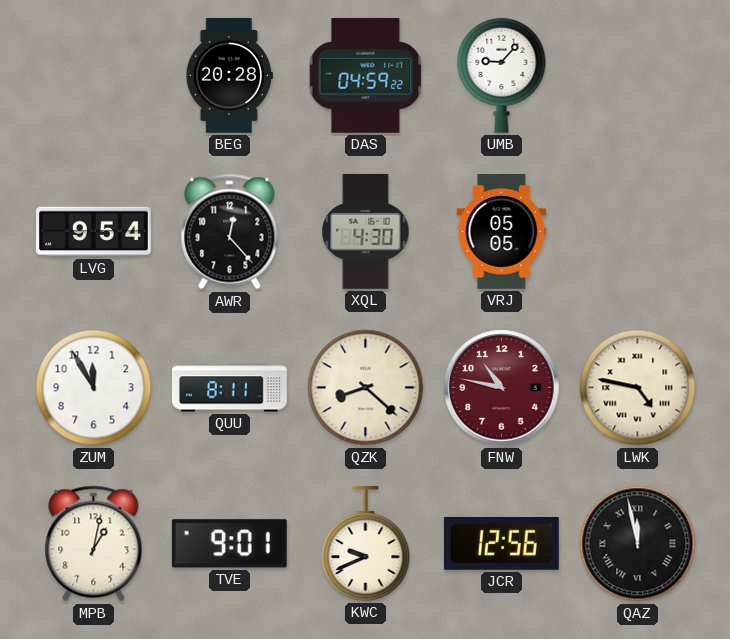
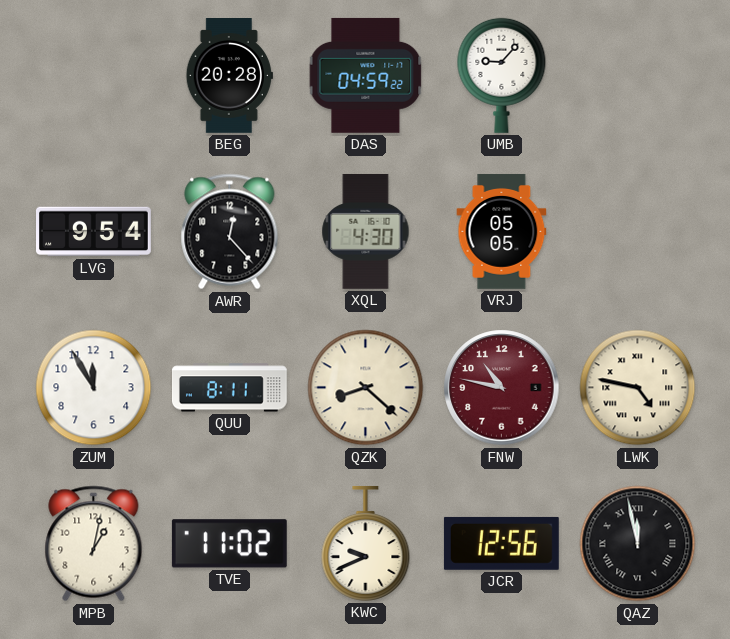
TVE: 9:01 -> 11:02 (229, 544)
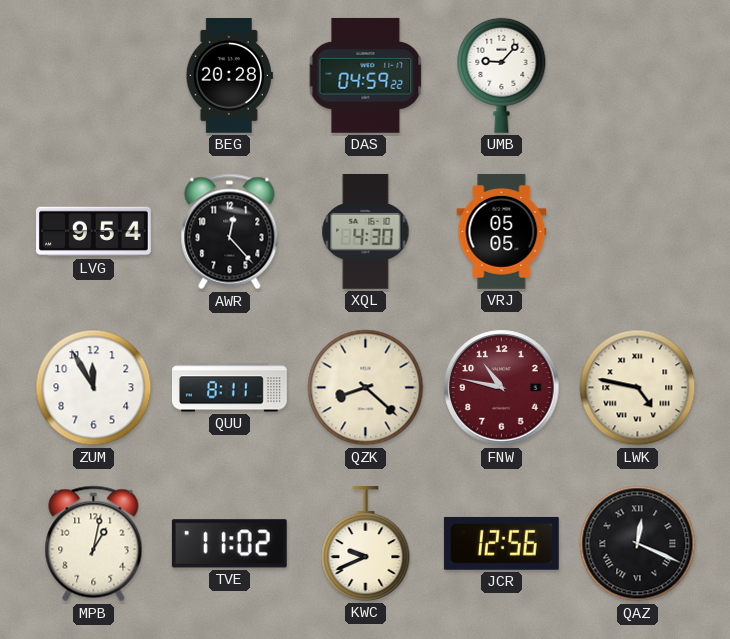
QAZ: 11:58 -> 12:19 (638, 544)
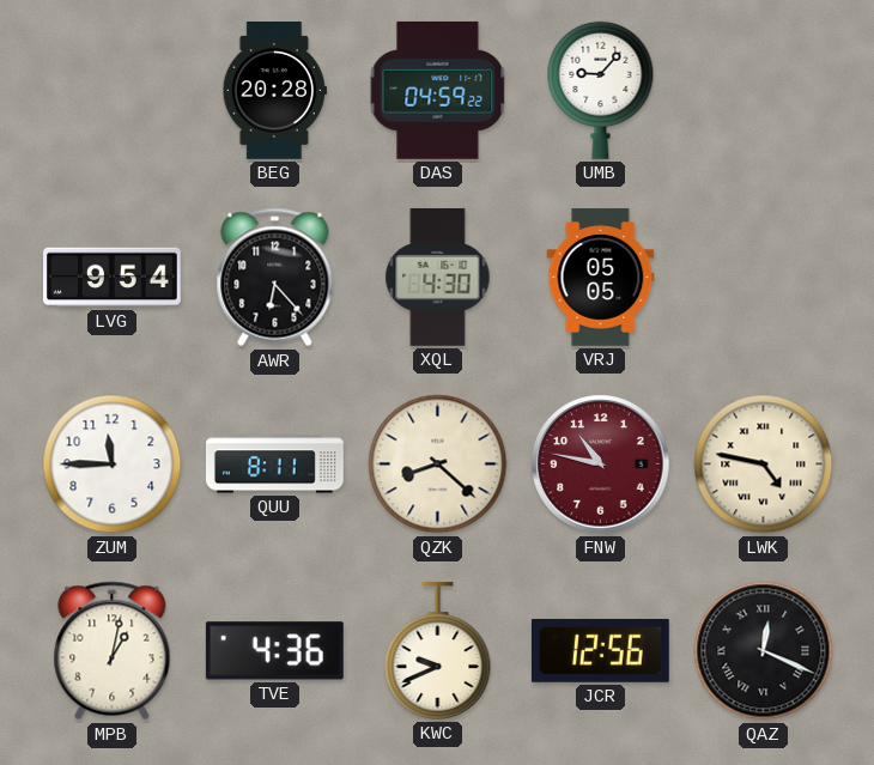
AWR: 12:23 -> 6:23 (275, 278)
ZUM: 11:55 -> 11:45 (113, 465)
TVE: 11:02 -> 4:36 (274, 651)
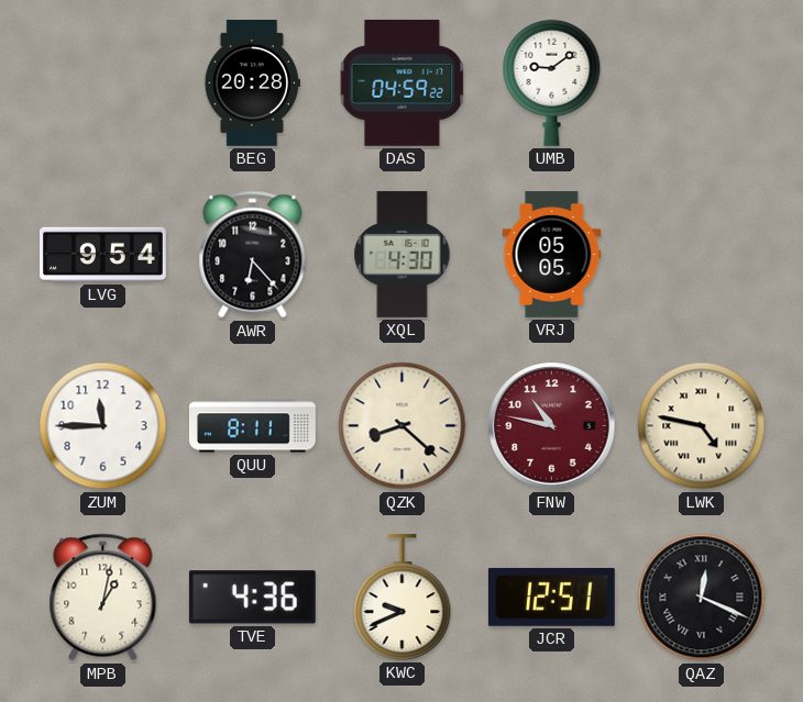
UMB: 9:07 -> 9:09 (552, 82)
JCR: 12:56 -> 12:51 (551, 597)
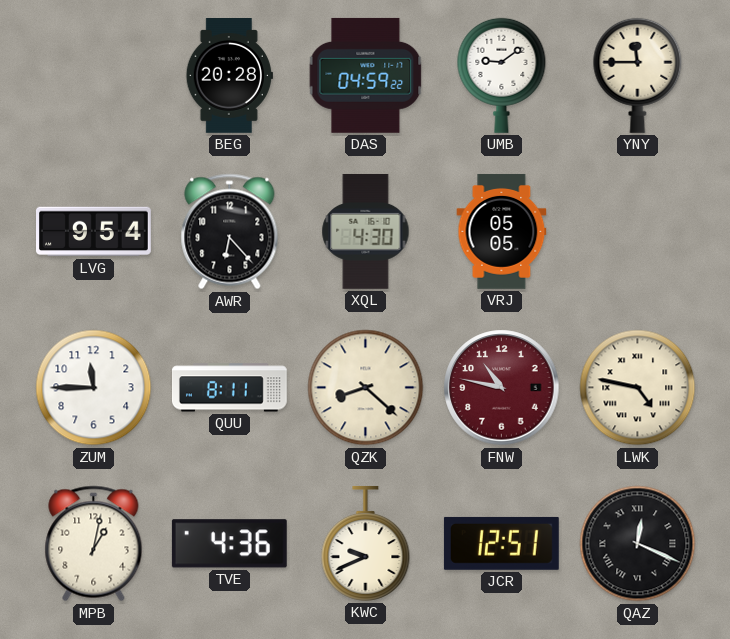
YNY: none -> 11:45 (638, 75)
